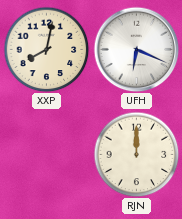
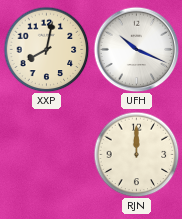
UFH: 6:19 -> 10:19 (136, 49)
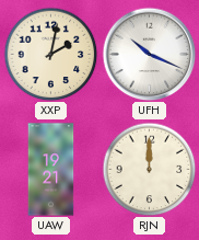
XXP: 8:02 -> 2:02 (50, 54)
UAW: none -> 19:21 (51, 170)
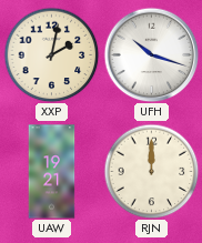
UFH: 10:19 -> 10:18 (151, 54)
